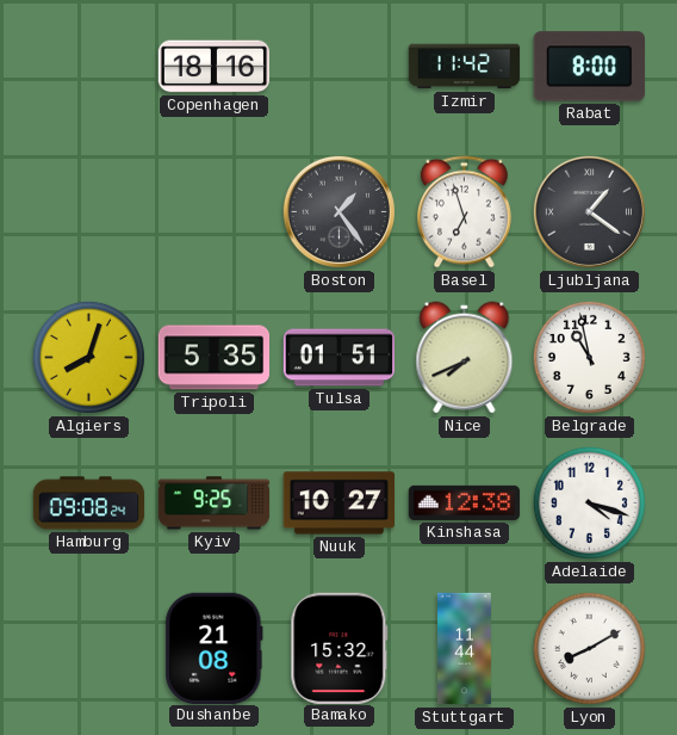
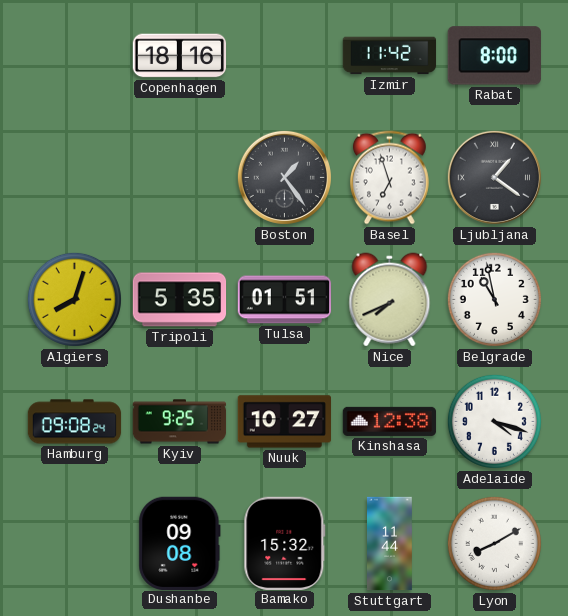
Dushanbe: 21:08 -> 09:08 (180, 543)
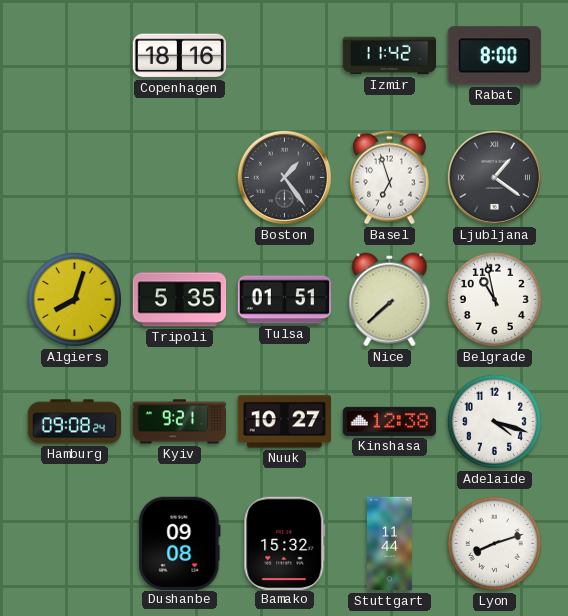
Nice: 7:41 -> 7:38 (390, 300)
Kyiv: 9:25 -> 9:21 (180, 422)
Lyon: 8:10 -> 8:12 (494, 543)
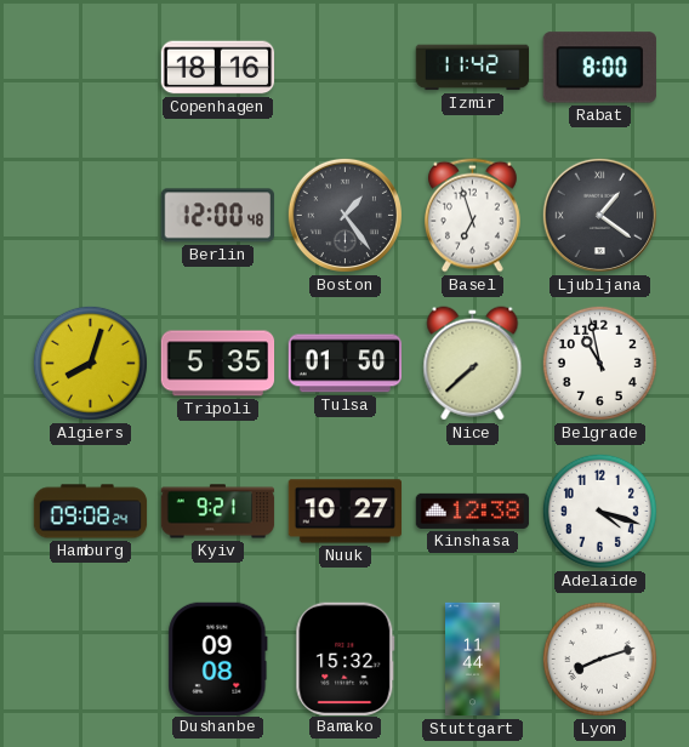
Berlin: none -> 12:00 (217, 216)
Tulsa: 01:51 -> 01:50 (346, 364)
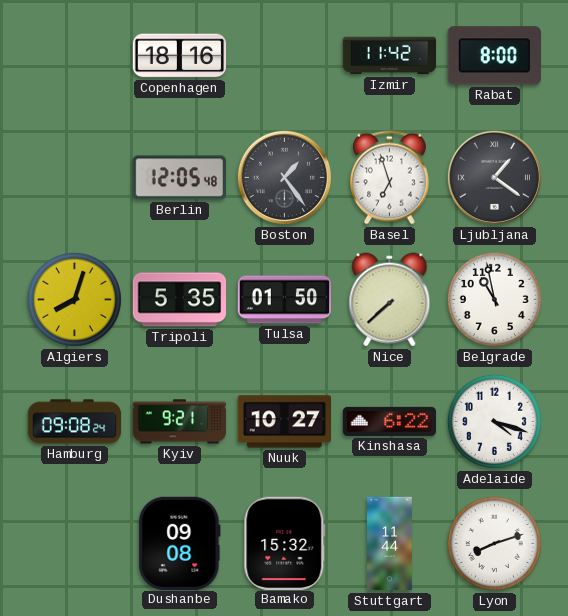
Berlin: 12:00 -> 12:05 (179, 178)
Kinshasa: 12:38 -> 6:22 (390, 421)
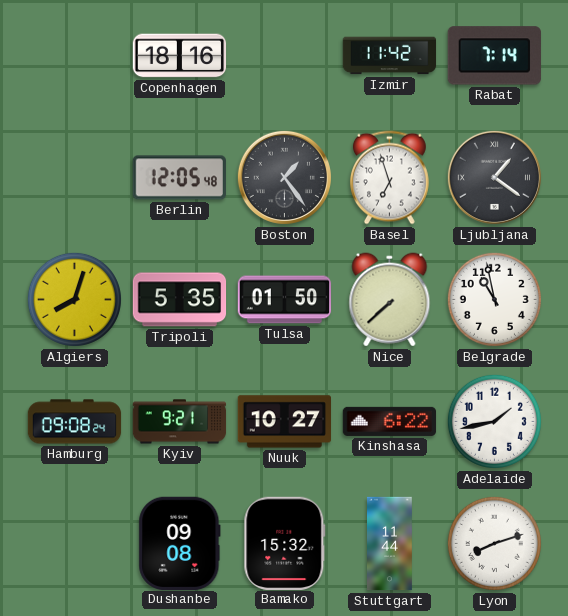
Rabat: 8:00 -> 7:14 (494, 56)
Adelaide: 4:18 -> 1:43 (494, 421)
